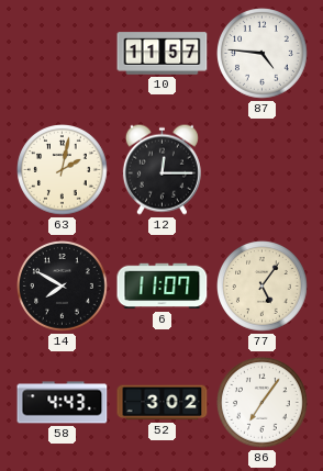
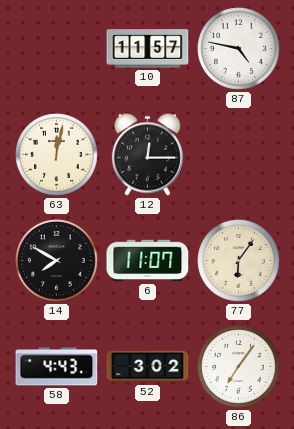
87: 4:46 -> 4:47 (239, 49)
63: 2:02 -> 12:02 (57, 155)
77: 5:06 -> 6:06 (239, 261)
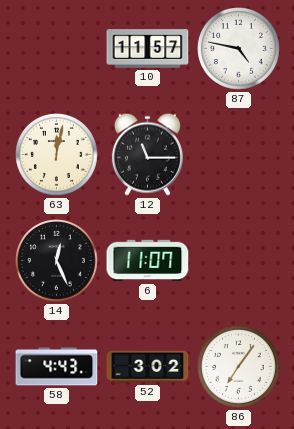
12: 12:15 -> 11:15 (147, 154)
14: 7:50 -> 12:26 (57, 261)
77: 6:06 -> none (239, 261)
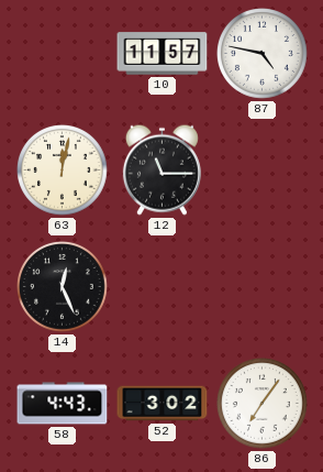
6: 11:07 -> none (148, 261)
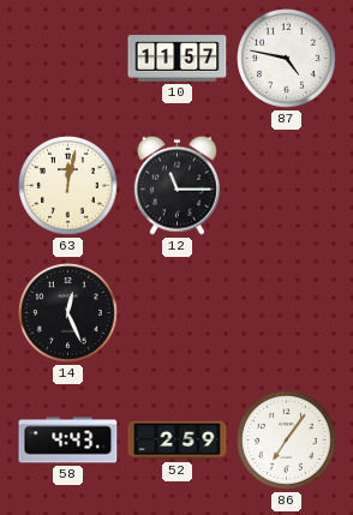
52: 3:02 -> 2:59 (178, 441)
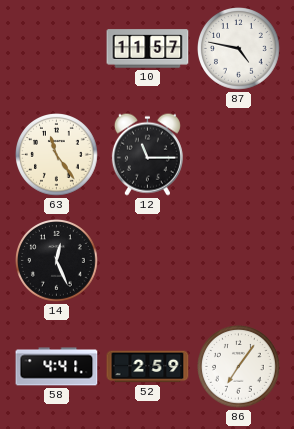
63: 12:02 -> 11:24 (57, 155)
58: 4:43 -> 4:41 (57, 367)
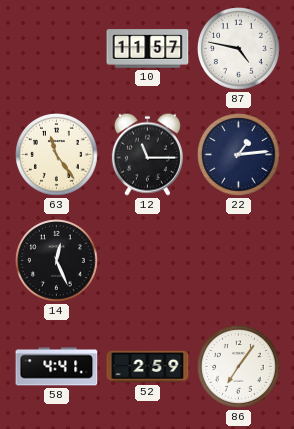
22: none -> 1:14 (239, 155)
